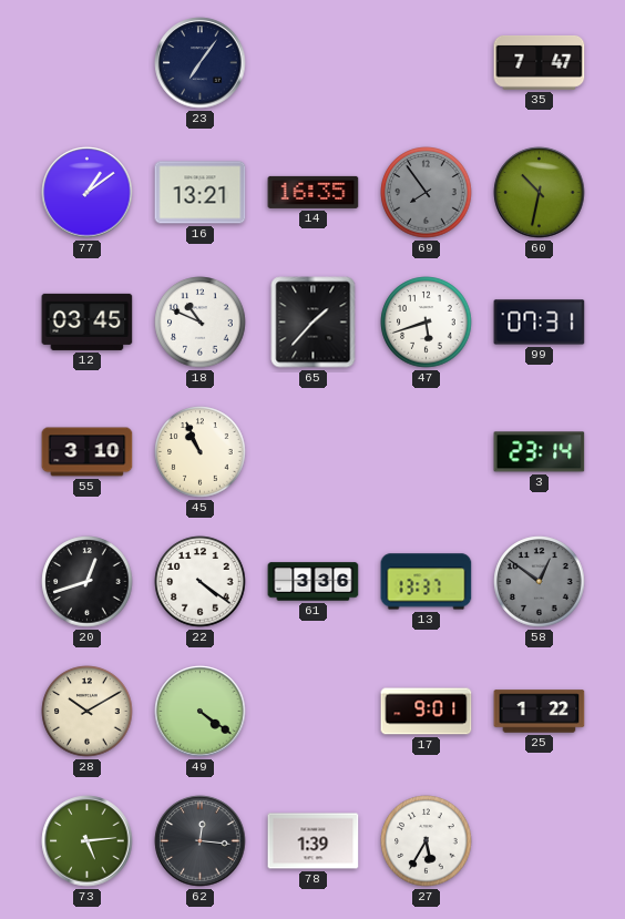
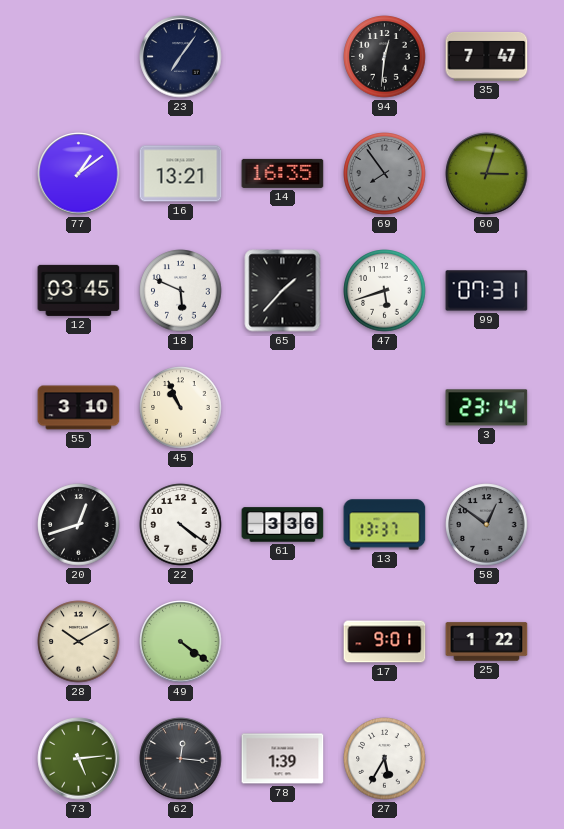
94: none -> 12:31 (385, 57)
60: 10:32 -> 3:03 (487, 174)
18: 10:49 -> 5:49 (181, 291)
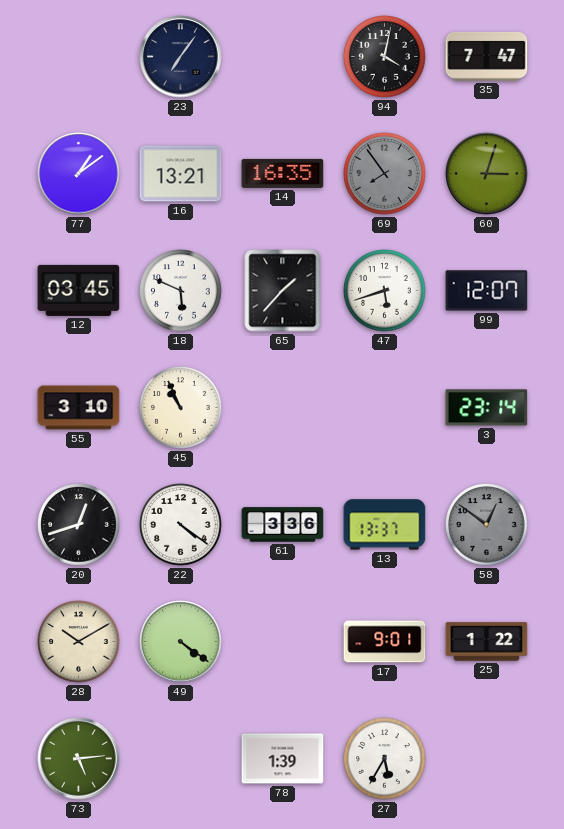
94: 12:31 -> 4:02 (385, 57)
99: 07:31 -> 12:07 (487, 291)
62: 12:16 -> none (181, 759)
